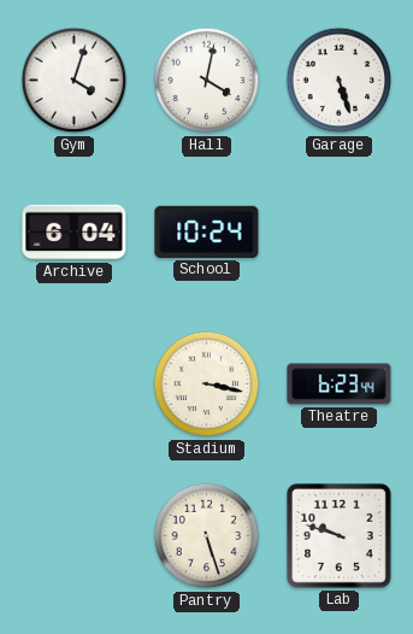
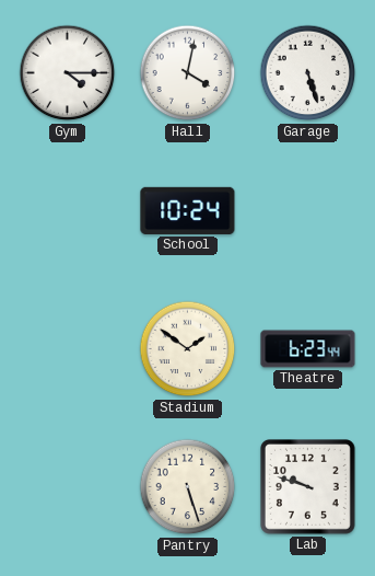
Gym: 4:03 -> 4:15 (68, 73)
Archive: 6:04 -> none (75, 233)
Stadium: 3:17 -> 1:51 (188, 349)
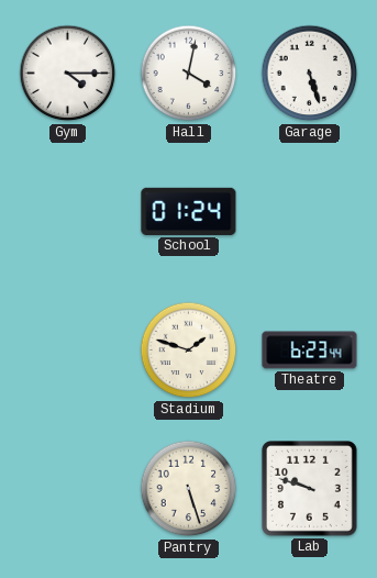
School: 10:24 -> 01:24 (189, 211)
Stadium: 1:51 -> 1:48 (189, 351)
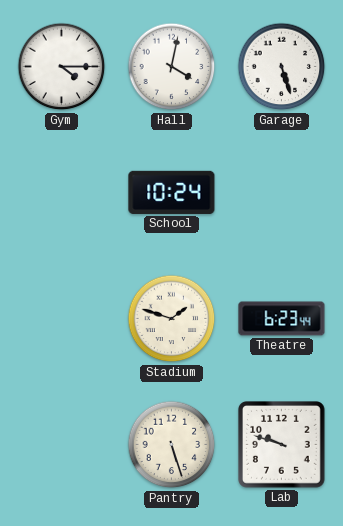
School: 01:24 -> 10:24 (172, 192)
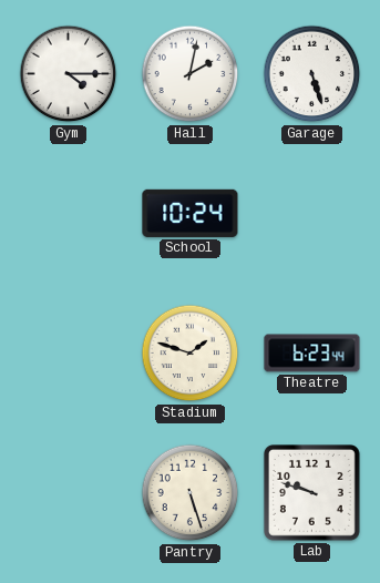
Hall: 4:02 -> 2:02 (191, 74)
